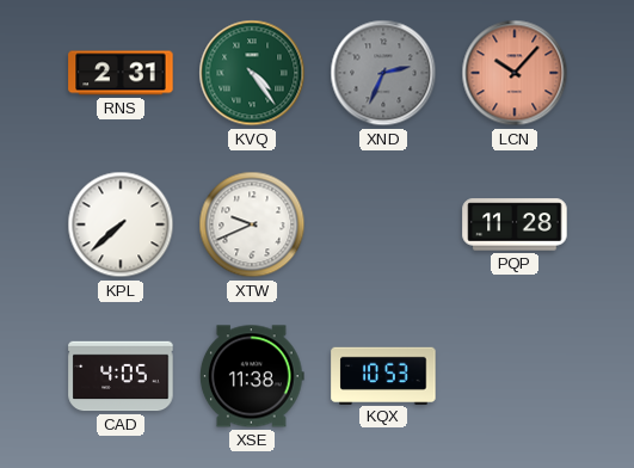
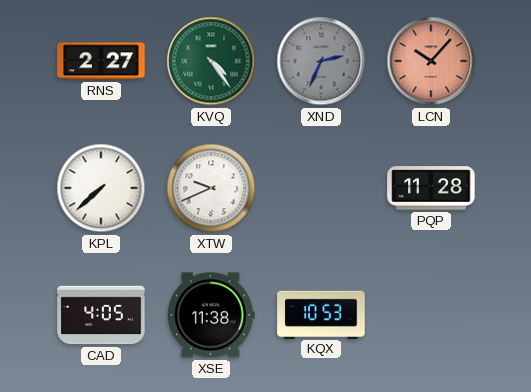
RNS: 2:31 -> 2:27 (101, 61)
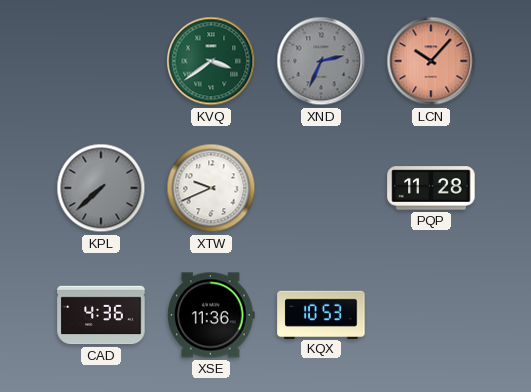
RNS: 2:27 -> none (101, 61)
KVQ: 4:24 -> 3:39 (211, 61)
KPL dial: white -> grey (101, 188)
CAD: 4:05 -> 4:36 (101, 315)
XSE: 11:38 -> 11:36 (211, 315)
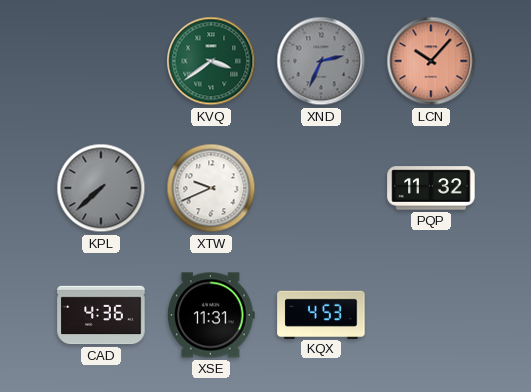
PQP: 11:28 -> 11:32 (431, 188)
XSE: 11:36 -> 11:31 (211, 315)
KQX: 10:53 -> 4:53 (321, 314)
